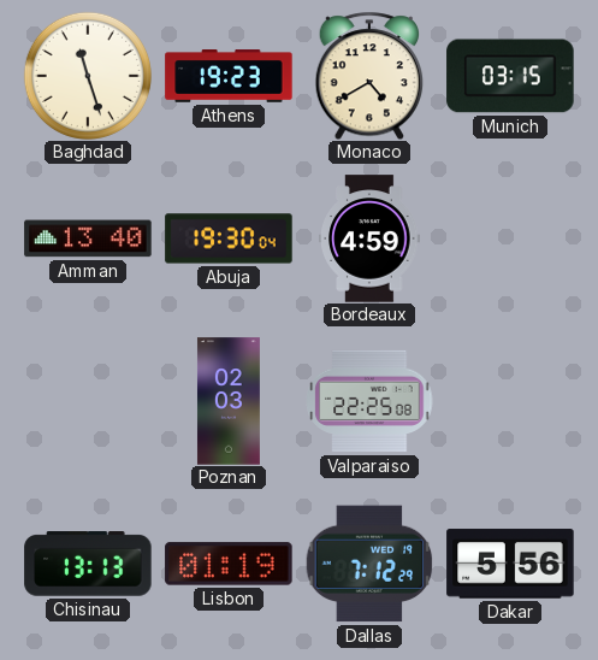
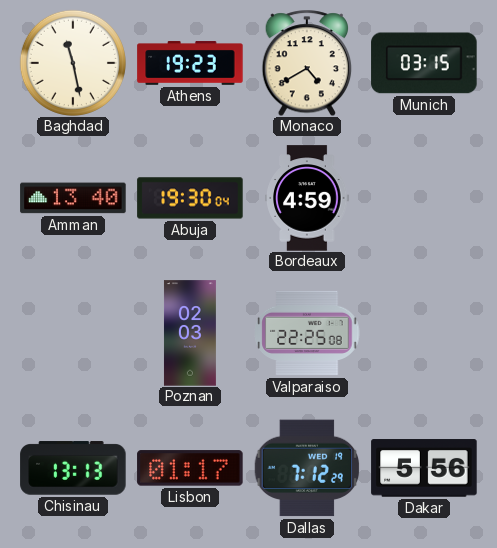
Baghdad: 11:27 -> 11:28 (73, 63)
Lisbon: 01:19 -> 01:17 (190, 468)
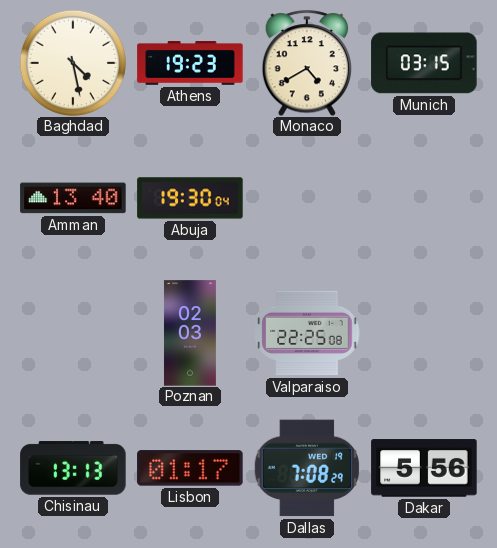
Baghdad: 11:28 -> 4:28 (73, 63)
Bordeaux: 4:59 -> none (307, 198)
Dallas: 7:12 -> 7:08 (307, 468)
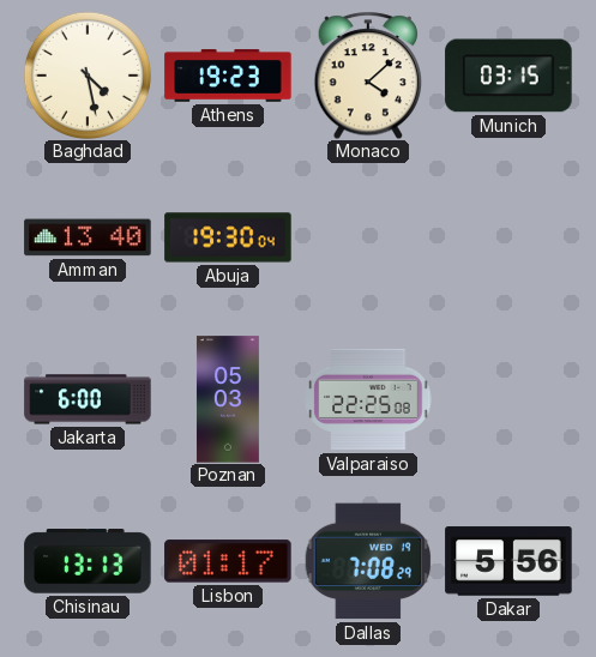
Monaco: 4:40 -> 4:08 (368, 76)
Jakarta: none -> 6:00 (88, 399)
Poznan: 02:03 -> 05:03 (228, 399)
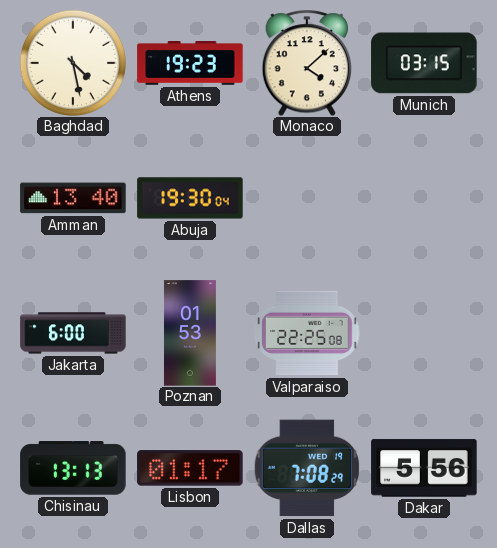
Poznan: 05:03 -> 01:53 (190, 333)
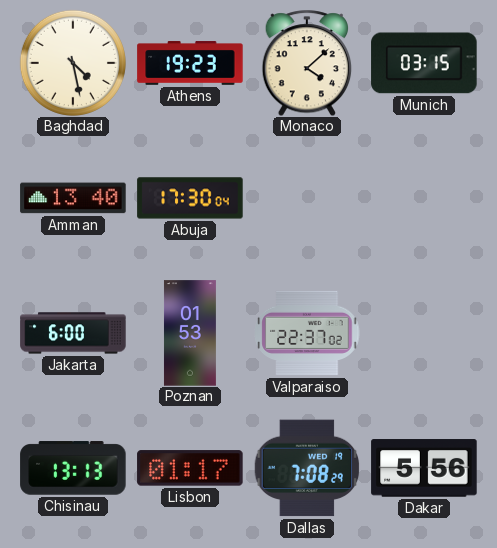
Abuja: 19:30 -> 17:30 (190, 198)
Valparaiso: 22:25 -> 22:37 (307, 333)
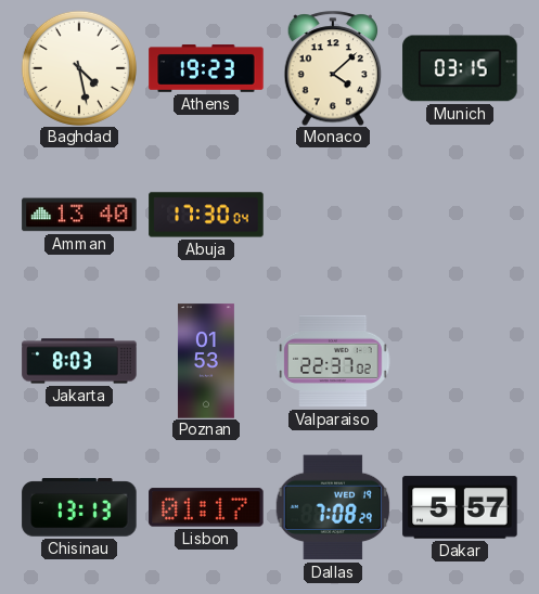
Jakarta: 6:00 -> 8:03 (79, 361)
Dakar: 5:56 -> 5:57 (460, 507)
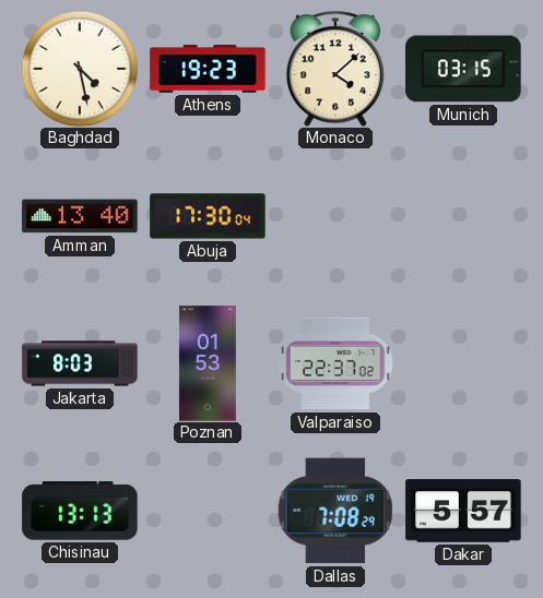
Lisbon: 01:17 -> none (206, 507)
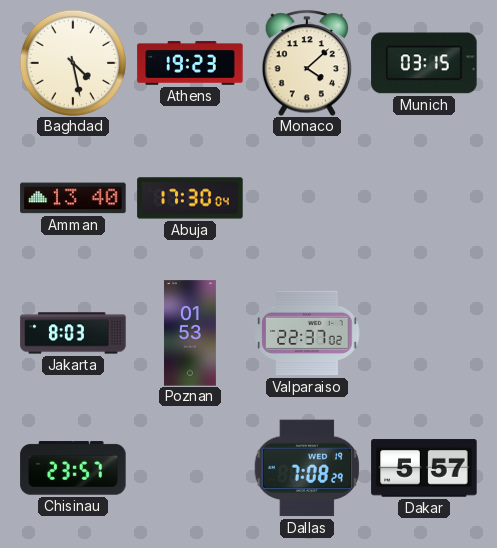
Chisinau: 13:13 -> 23:57 (73, 468)
